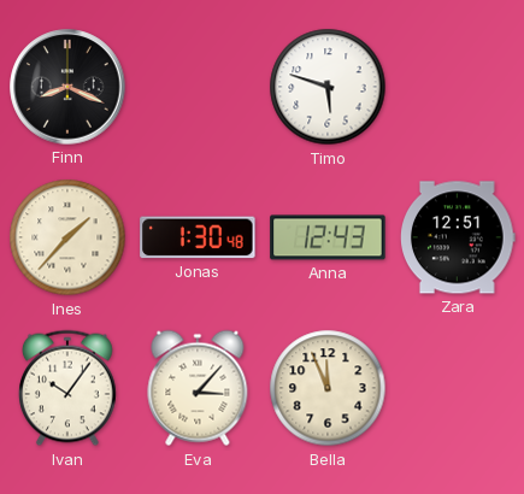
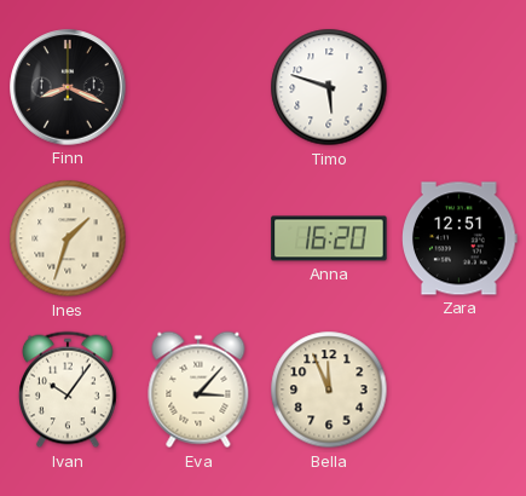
Ines: 1:37 -> 1:33 (68, 238)
Jonas: 1:30 -> none (198, 237)
Anna: 12:43 -> 16:20 (329, 238)
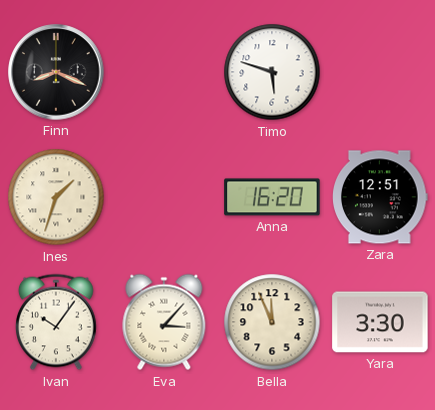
Yara: none -> 3:30 (380, 322)
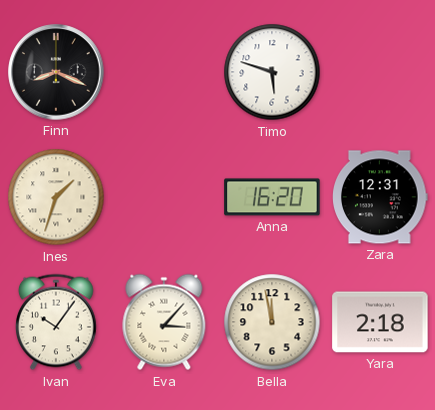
Zara: 12:51 -> 12:31 (381, 197)
Bella: 11:56 -> 11:58 (272, 322)
Yara: 3:30 -> 2:18 (380, 322)
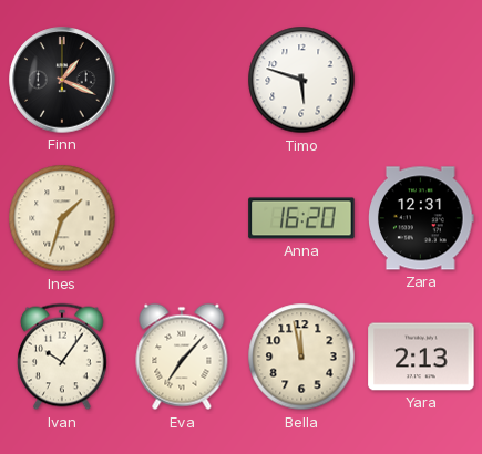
Finn: 8:19 -> 1:19 (62, 80)
Eva: 3:07 -> 7:07 (182, 357)
Yara: 2:18 -> 2:13 (421, 357)
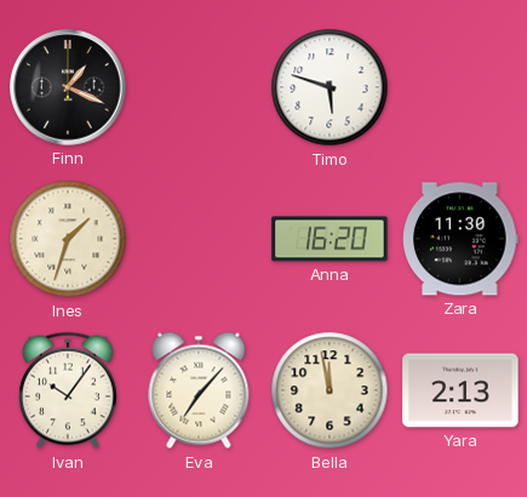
Zara: 12:31 -> 11:30 (462, 239)
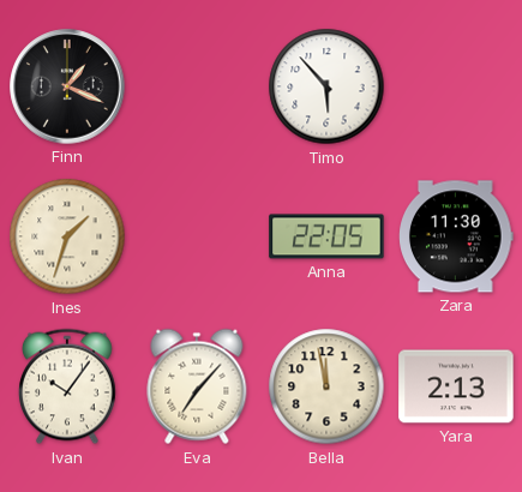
Timo: 5:48 -> 5:53 (326, 86)
Anna: 16:20 -> 22:05 (326, 236)
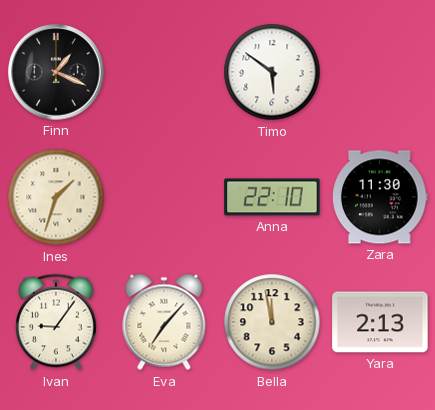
Timo: 5:53 -> 5:51 (272, 72)
Anna: 22:05 -> 22:10 (272, 197)
Ivan: 10:06 -> 9:06 (57, 322)
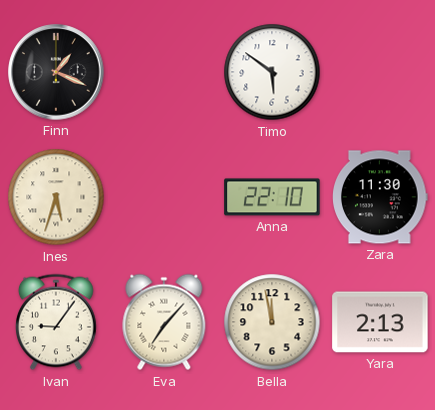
Ines: 1:33 -> 5:33 (56, 197)
